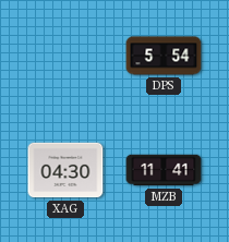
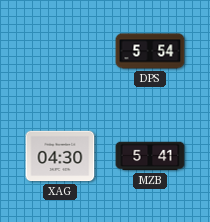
MZB: 11:41 -> 5:41 (150, 156)
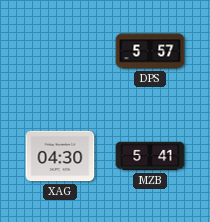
DPS: 5:54 -> 5:57 (150, 51)
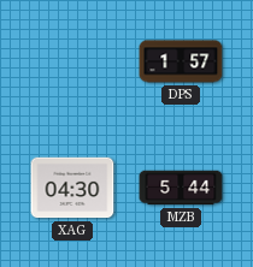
DPS: 5:57 -> 1:57 (181, 61)
MZB: 5:41 -> 5:44 (181, 188)
